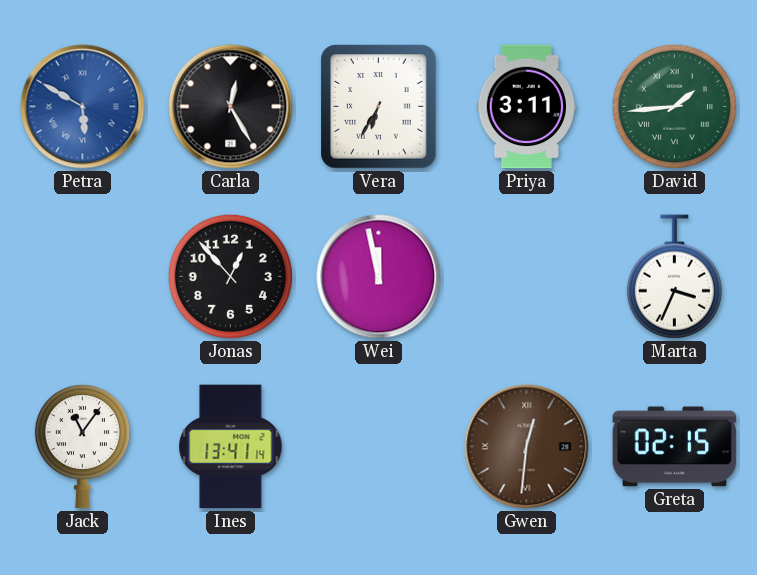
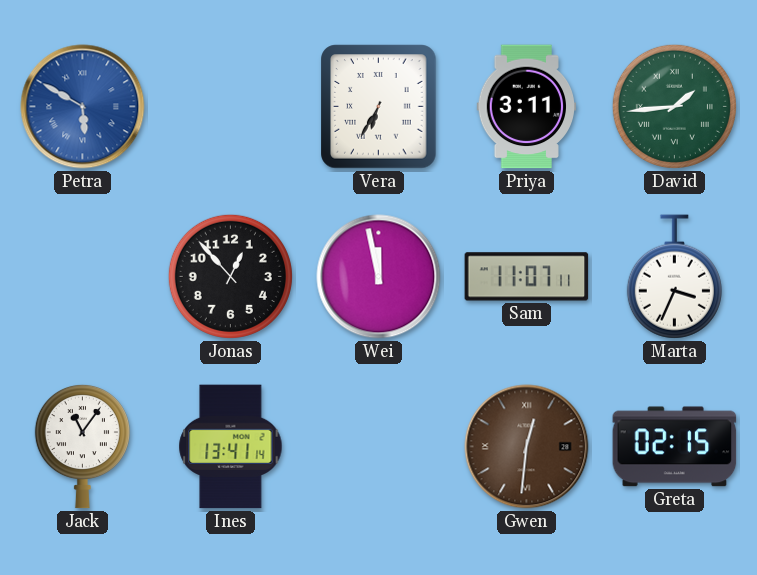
Carla: 12:25 -> none (231, 107)
Sam: none -> 11:07 (527, 277)
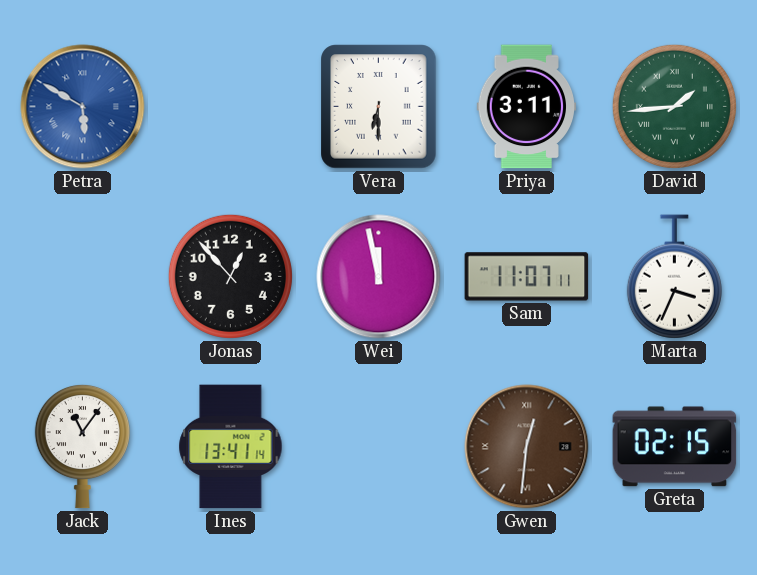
Vera: 6:35 -> 6:30 (379, 107)
